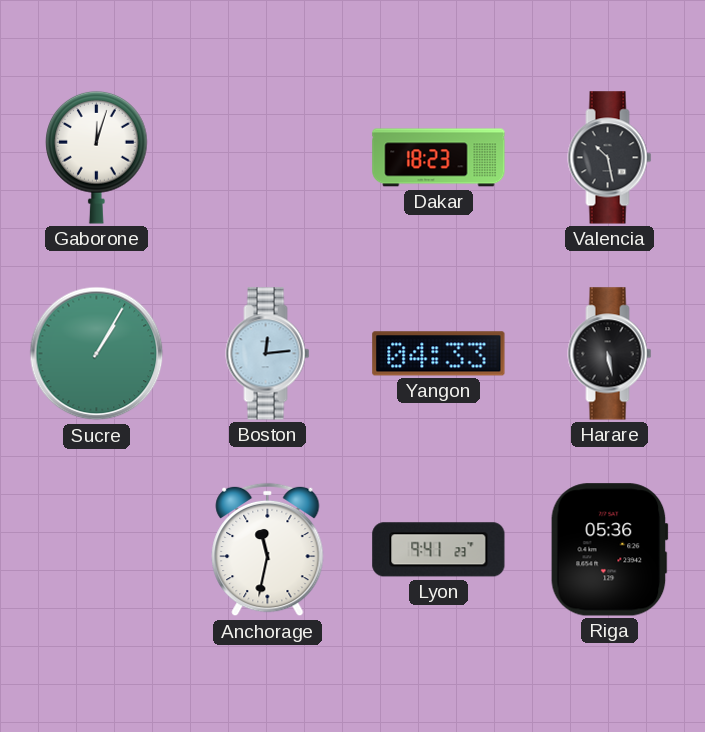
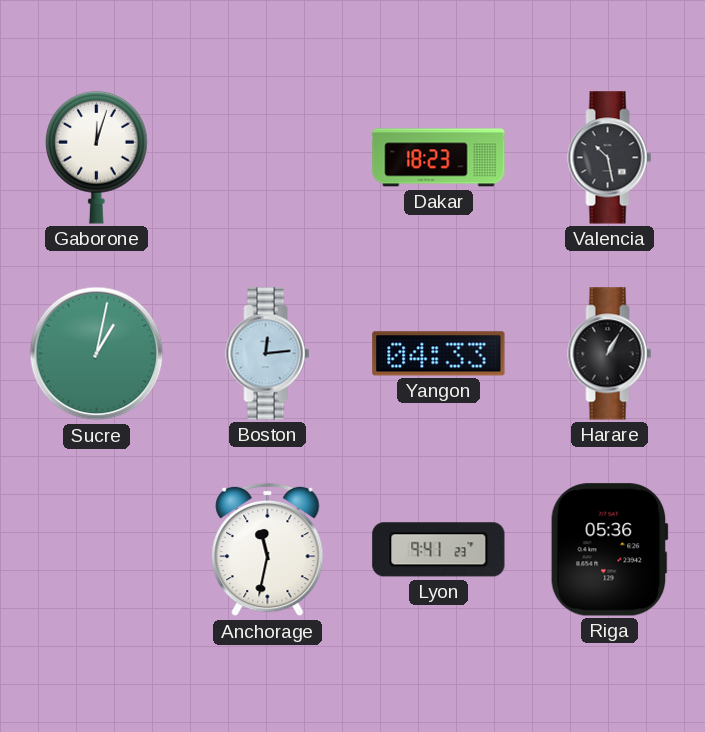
Sucre: 1:05 -> 1:02 (97, 354)
Harare: 5:28 -> 1:05 (610, 354)
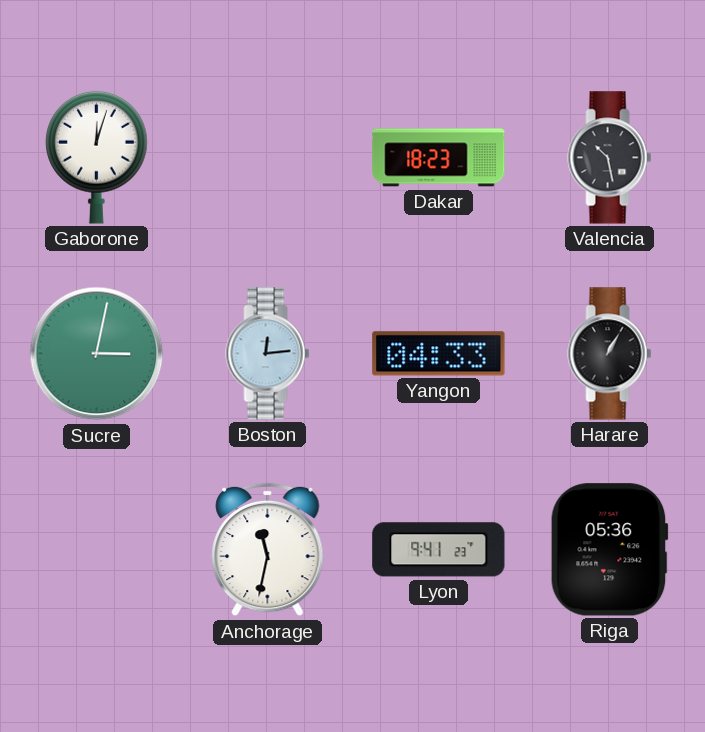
Sucre: 1:02 -> 3:02 (97, 354)
